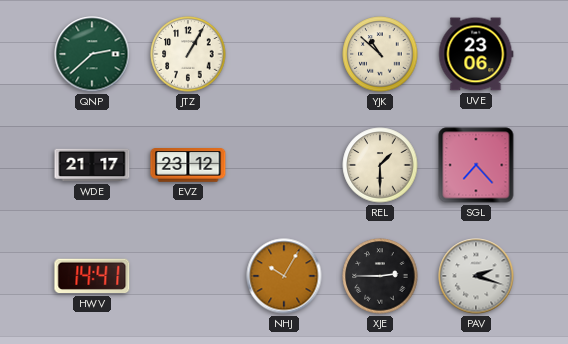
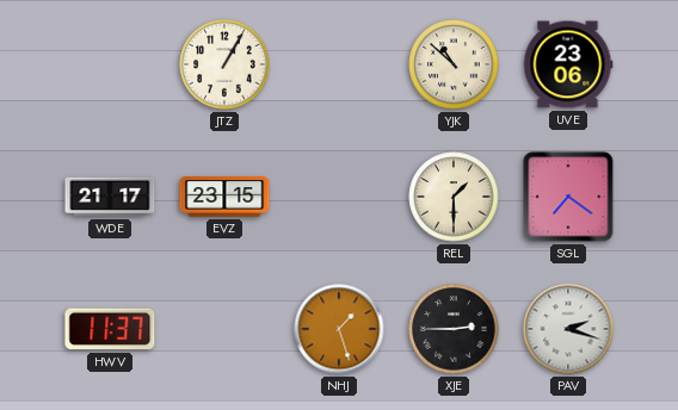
QNP: 2:38 -> none (92, 54)
EVZ: 23:12 -> 23:15 (224, 198)
SGL: 7:23 -> 7:21 (568, 197)
HWV: 14:41 -> 11:37 (110, 329)
NHJ: 10:05 -> 1:27 (339, 329)
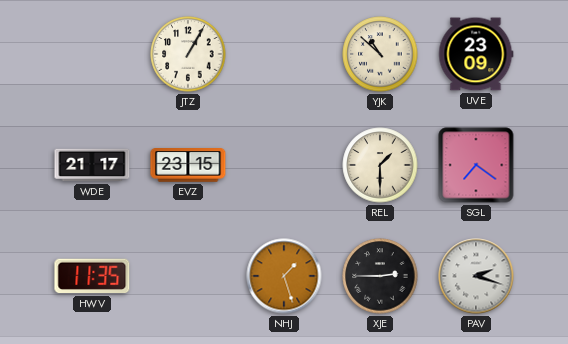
UVE: 23:06 -> 23:09 (476, 54)
HWV: 11:37 -> 11:35 (92, 276)
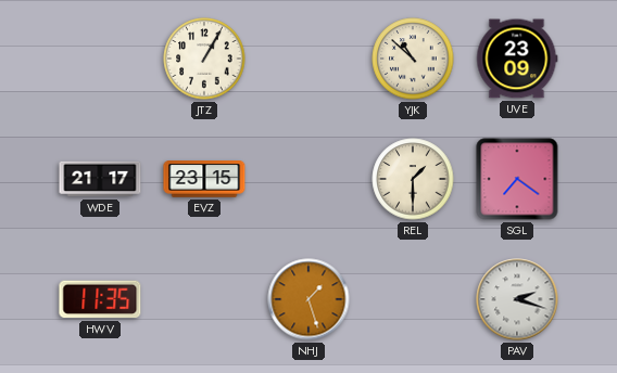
XJE: 2:45 -> none (380, 276)
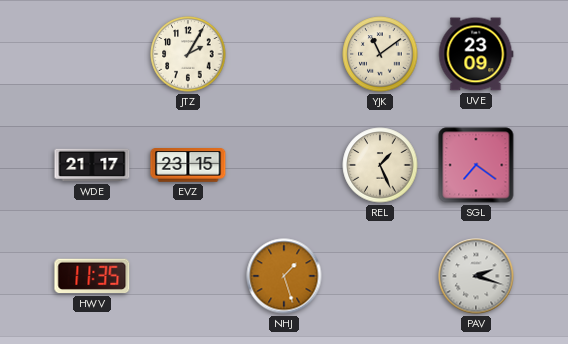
JTZ: 1:05 -> 2:05 (188, 54)
YJK: 10:52 -> 11:09 (380, 54)
REL: 1:30 -> 1:26 (380, 165)
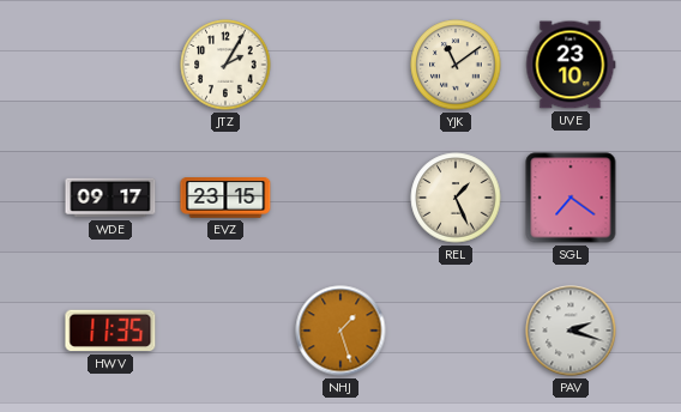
UVE: 23:09 -> 23:10 (571, 65)
WDE: 21:17 -> 09:17 (110, 198)
